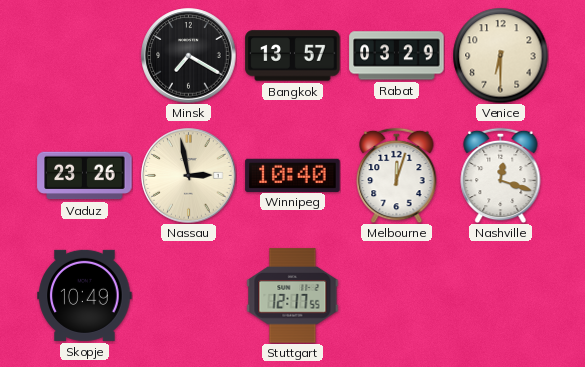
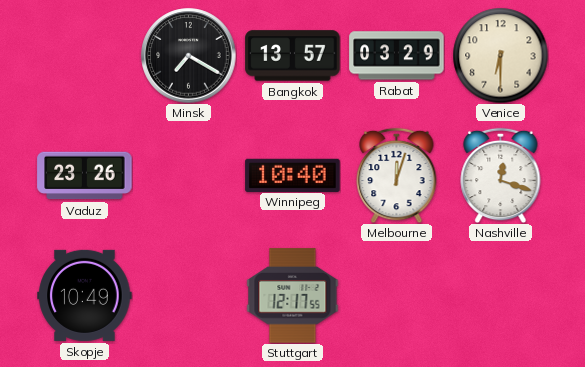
Nassau: 2:58 -> none (189, 176)
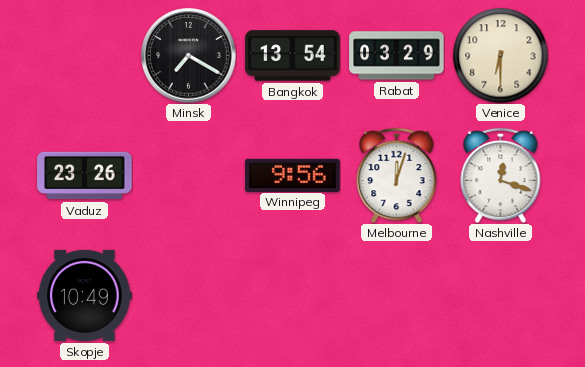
Bangkok: 13:57 -> 13:54 (293, 56)
Winnipeg: 10:40 -> 9:56 (293, 175)
Stuttgart: 12:17 -> none (293, 296)
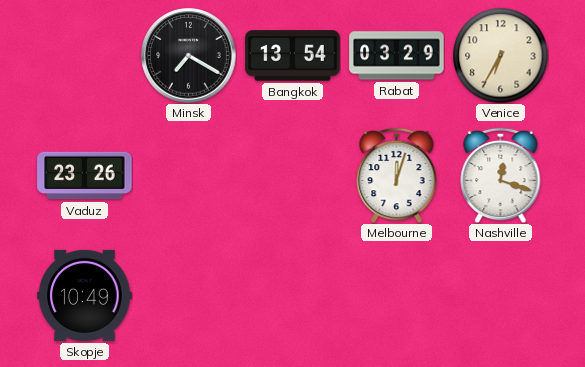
Venice: 6:30 -> 6:35 (500, 55)
Winnipeg: 9:56 -> none (293, 175)
